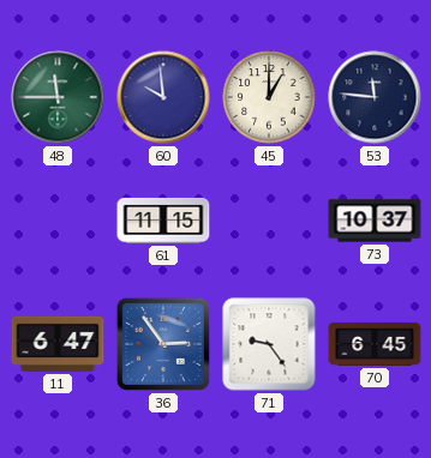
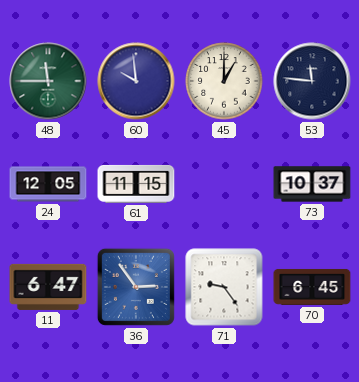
24: none -> 12:05 (48, 184)
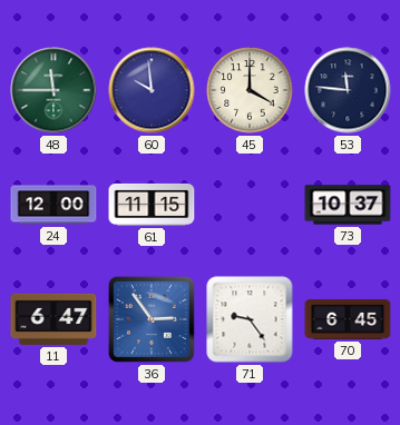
45: 1:00 -> 4:00 (250, 90)
24: 12:05 -> 12:00 (53, 205)
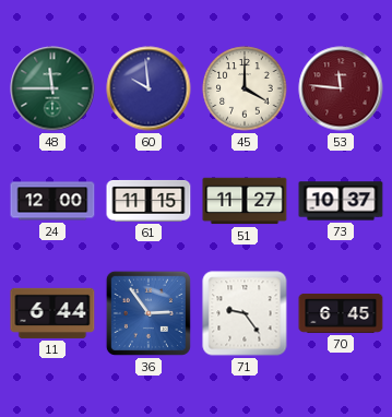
53 dial: navy -> burgundy (341, 88)
51: none -> 11:27 (245, 201)
11: 6:47 -> 6:44 (52, 313)
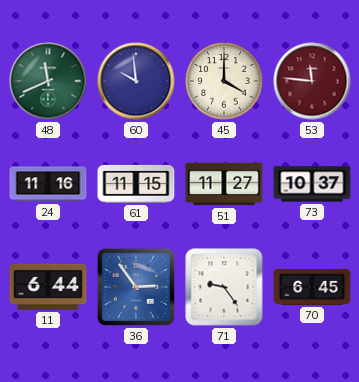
48: 11:45 -> 11:41 (48, 81)
24: 12:00 -> 11:16 (48, 184)
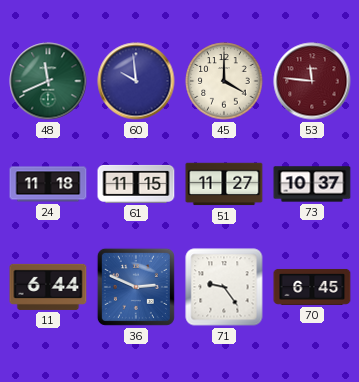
24: 11:16 -> 11:18 (48, 184)
36: 2:54 -> 2:49 (136, 287)
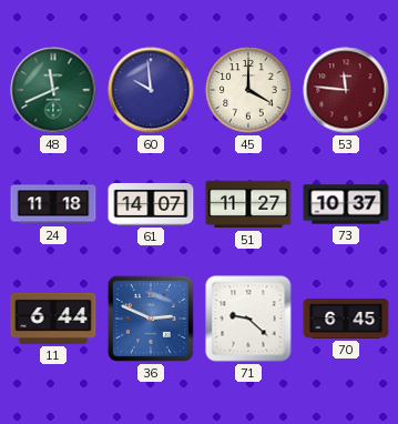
61: 11:15 -> 14:07 (151, 204)
71: 9:24 -> 9:22 (248, 319)
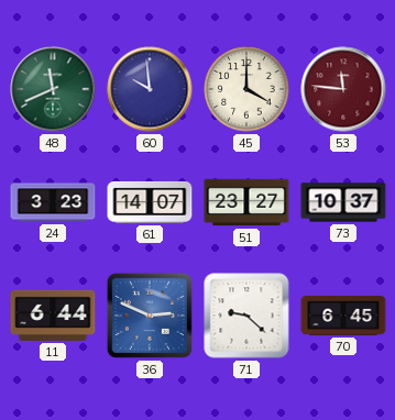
24: 11:18 -> 3:23 (53, 202)
51: 11:27 -> 23:27 (246, 202)
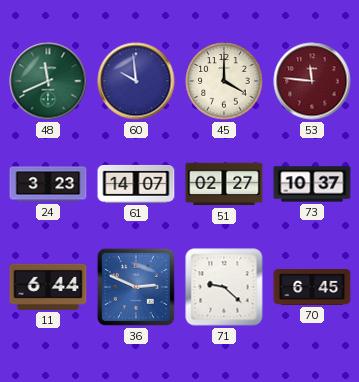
51: 23:27 -> 02:27 (224, 184)
